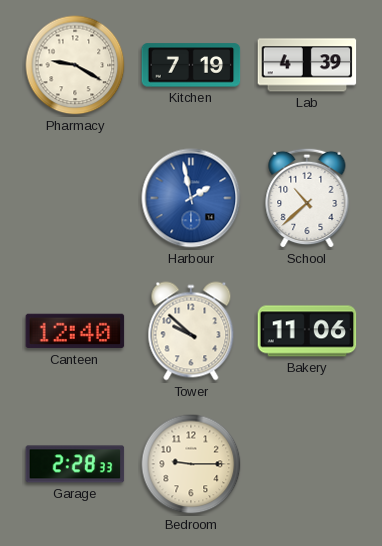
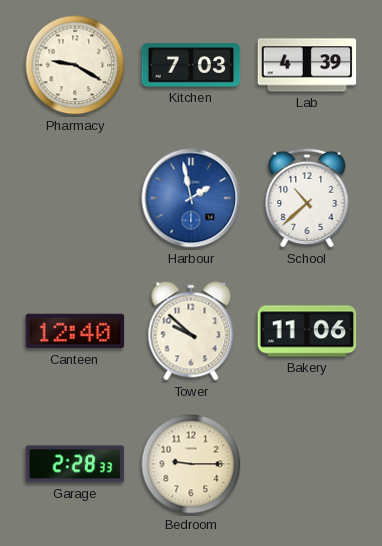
Kitchen: 7:19 -> 7:03 (191, 65)
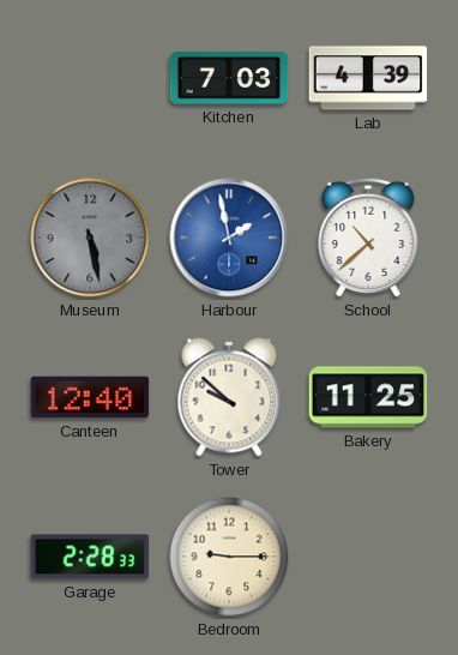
Pharmacy: 9:20 -> none (75, 65)
Museum: none -> 5:28 (90, 238)
Bakery: 11:06 -> 11:25 (368, 397)
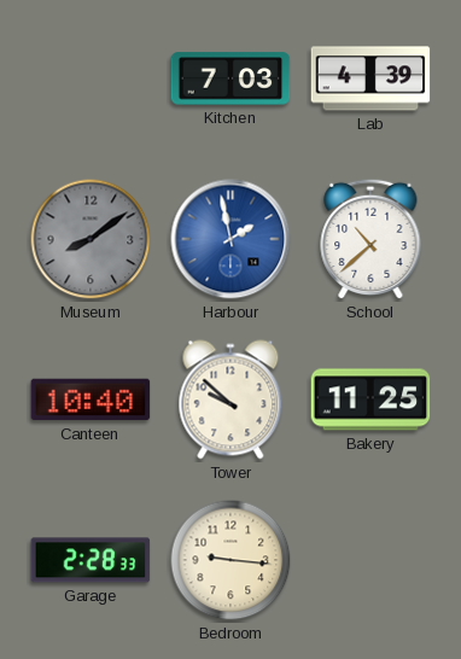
Museum: 5:28 -> 8:09 (91, 239)
Canteen: 12:40 -> 10:40 (91, 400)
Bedroom: 9:15 -> 9:16 (230, 560)
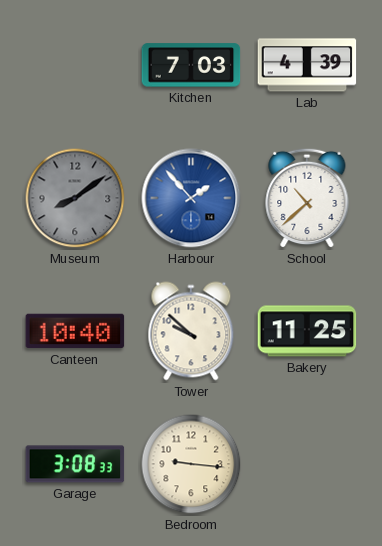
Harbour: 1:58 -> 1:53 (191, 198)
Garage: 2:28 -> 3:08 (75, 464)
